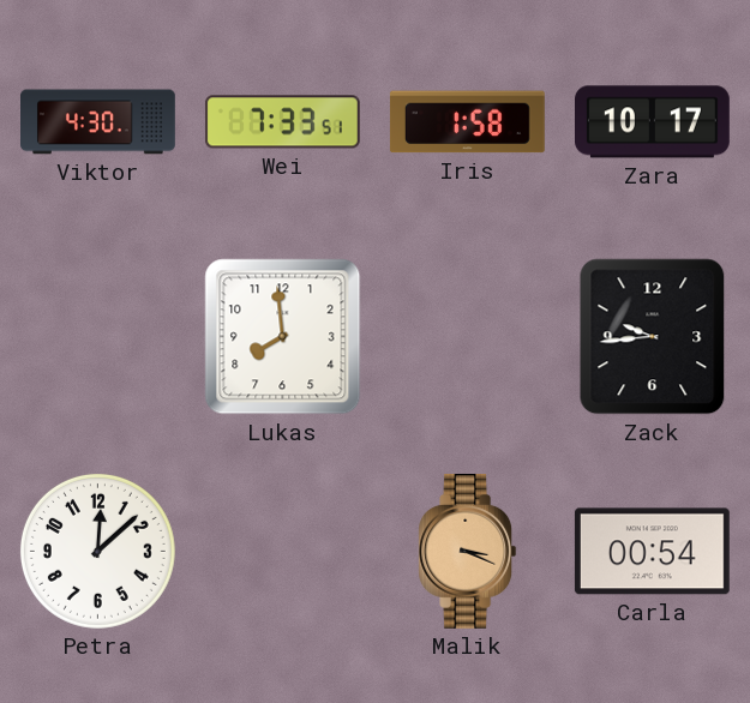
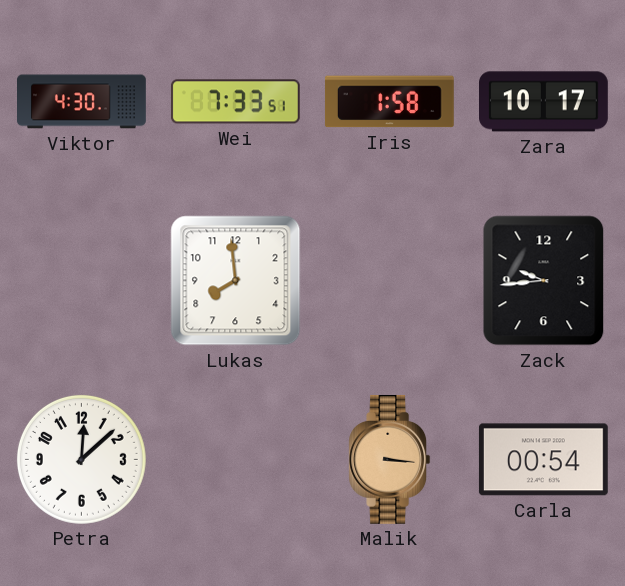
Malik: 3:19 -> 3:16 (390, 459)
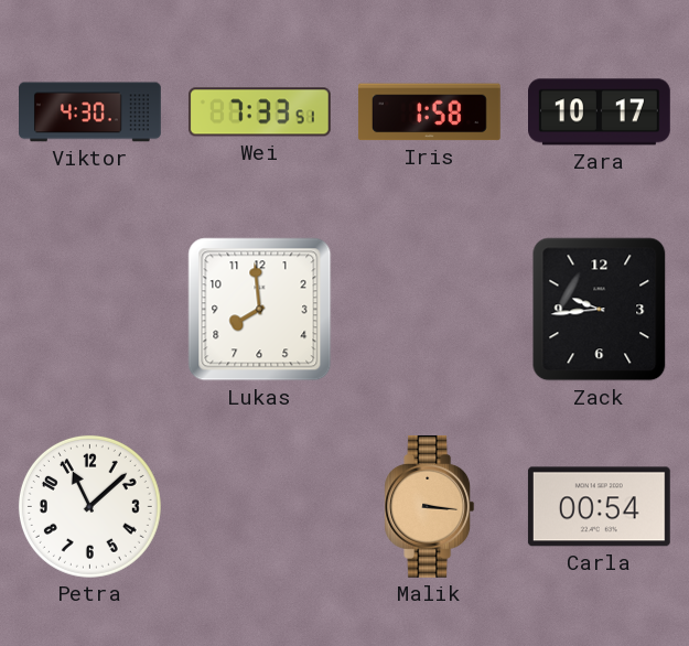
Petra: 12:08 -> 11:08 (89, 506)
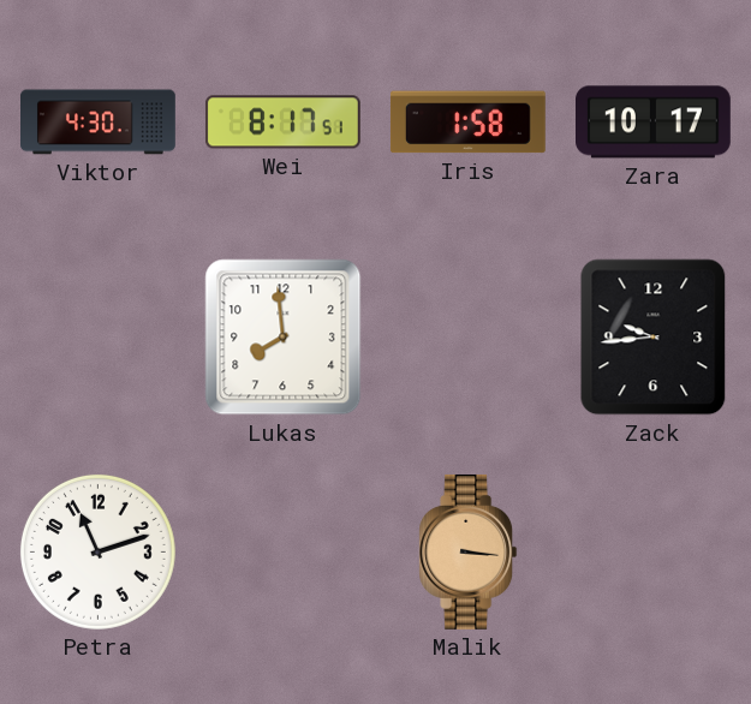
Wei: 7:33 -> 8:17 (282, 123)
Petra: 11:08 -> 11:12 (97, 551)
Carla: 00:54 -> none (599, 507)
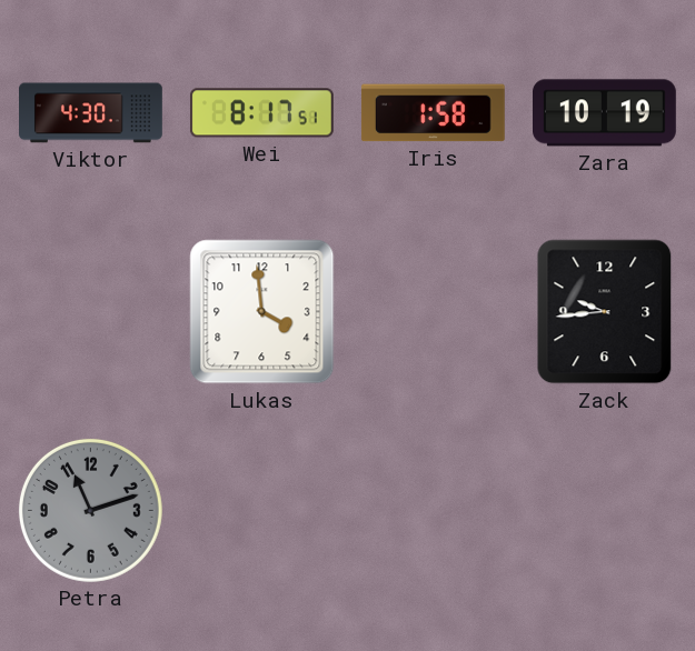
Zara: 10:17 -> 10:19 (605, 113)
Lukas: 7:59 -> 3:59 (262, 312)
Petra dial: white -> grey (90, 510)
Malik: 3:16 -> none (469, 551)
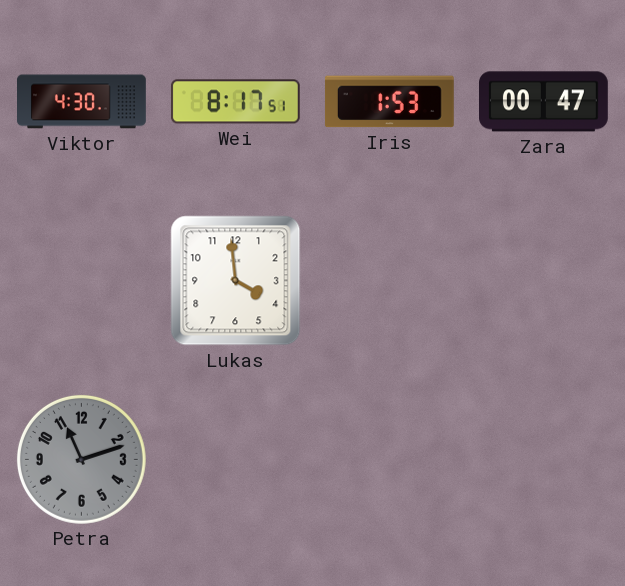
Iris: 1:58 -> 1:53 (389, 102)
Zara: 10:19 -> 00:47 (544, 102)
Zack: 9:44 -> none (605, 312)
